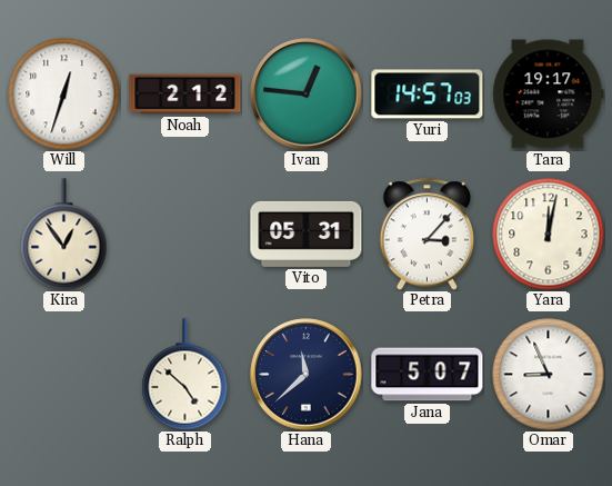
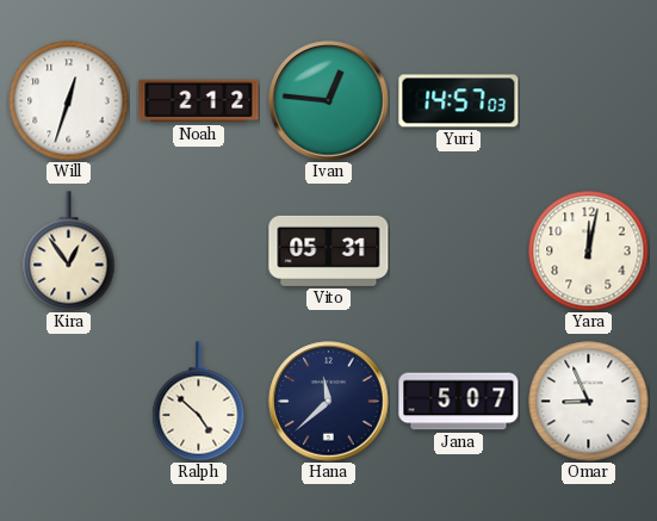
Tara: 19:17 -> none (549, 95)
Petra: 3:07 -> none (428, 235)
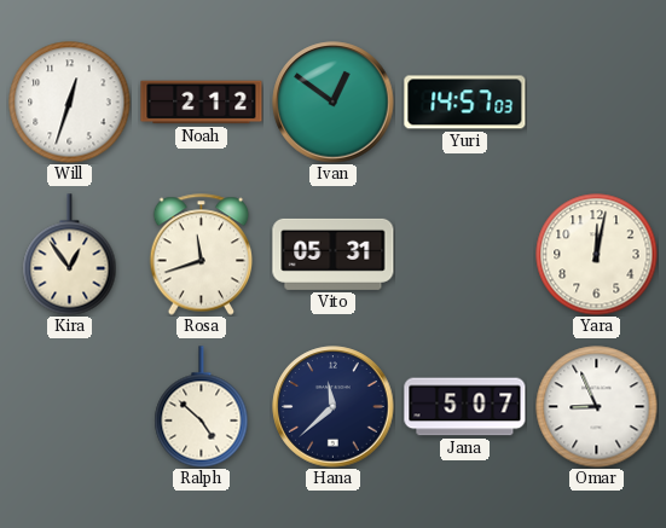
Ivan: 12:46 -> 12:51 (334, 103)
Rosa: none -> 11:42 (202, 255)
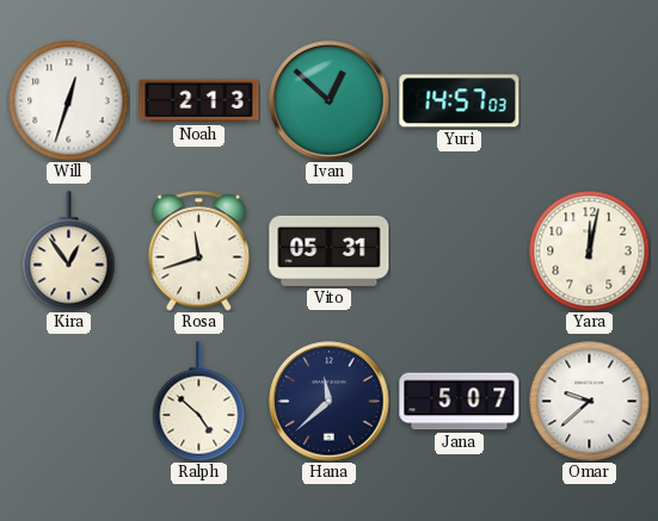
Noah: 2:12 -> 2:13 (199, 101)
Ivan: 12:51 -> 12:52 (330, 101)
Omar: 8:56 -> 9:38 (590, 402)
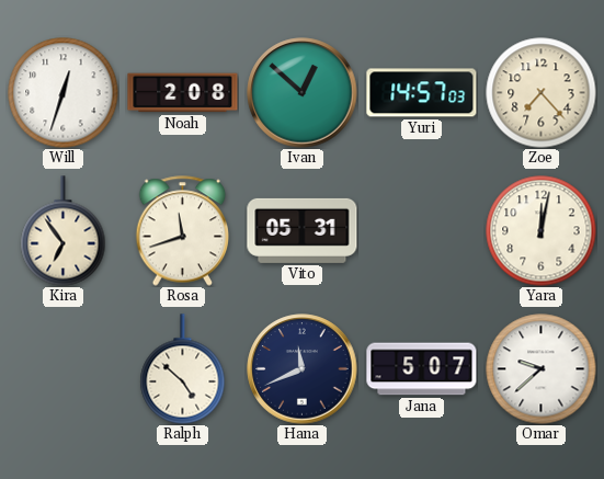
Noah: 2:13 -> 2:08 (183, 93)
Zoe: none -> 7:23 (542, 93)
Kira: 12:54 -> 6:54 (64, 231)
Hana: 11:38 -> 11:41 (303, 369)
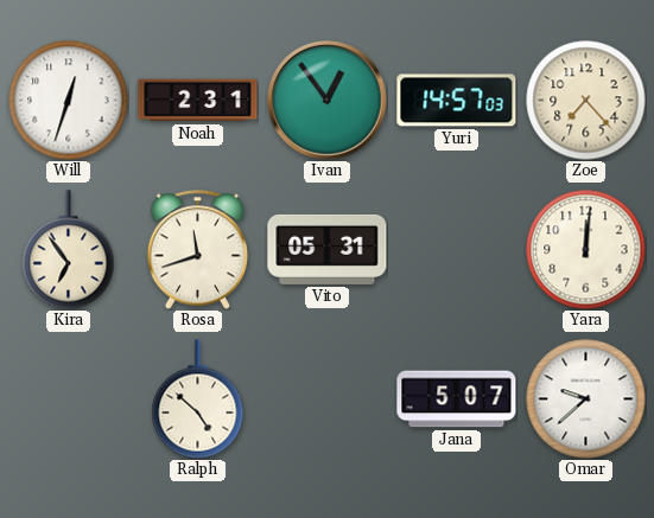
Noah: 2:08 -> 2:31 (198, 101)
Ivan: 12:52 -> 12:54 (328, 101)
Yara: 12:02 -> 12:01 (586, 250)
Hana: 11:41 -> none (303, 369)
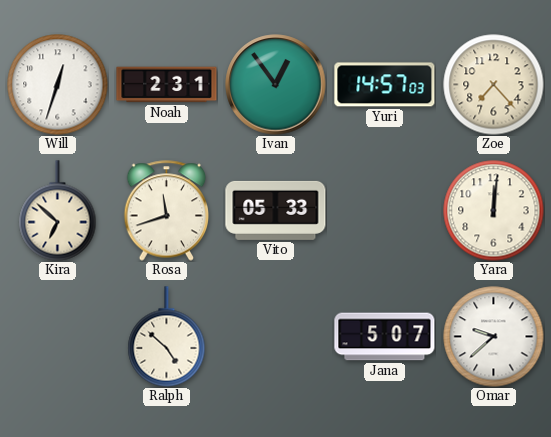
Kira: 6:54 -> 6:52 (58, 211)
Vito: 05:31 -> 05:33 (276, 210)
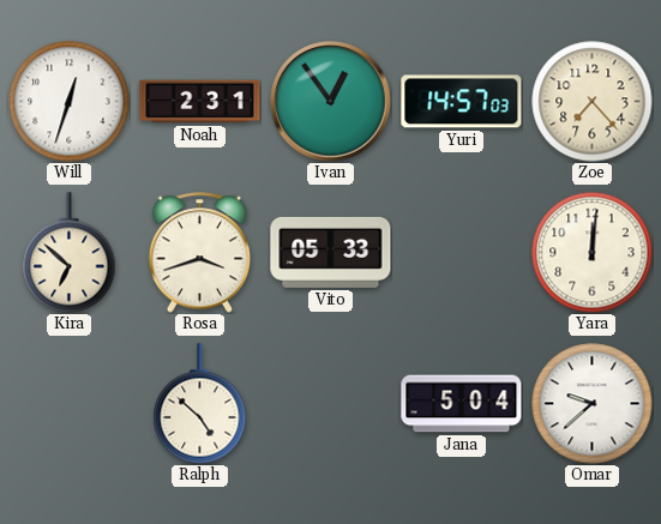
Rosa: 11:42 -> 3:42 (200, 253)
Jana: 5:07 -> 5:04 (462, 404)
